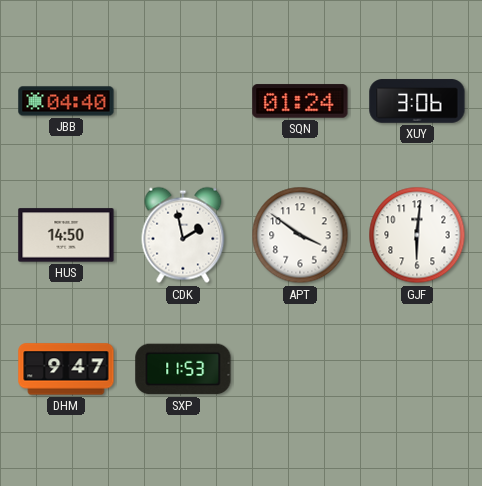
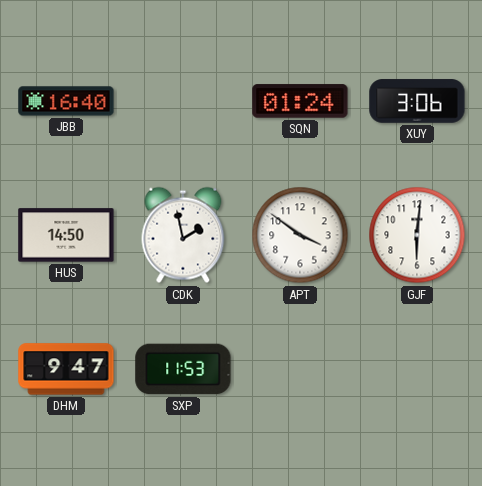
JBB: 04:40 -> 16:40 (66, 101)
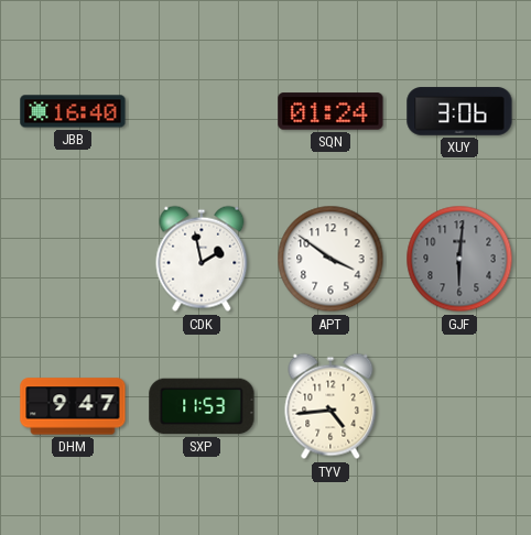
HUS: 14:50 -> none (66, 235)
GJF dial: white -> grey (459, 259)
TYV: none -> 4:44 (330, 406)
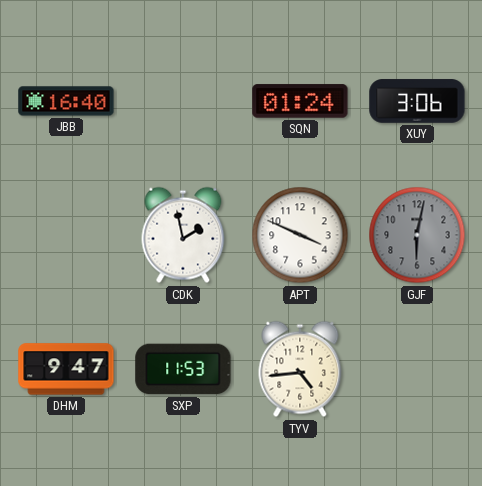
APT: 3:51 -> 3:49 (300, 235)
GJF: 6:01 -> 6:02 (417, 235)
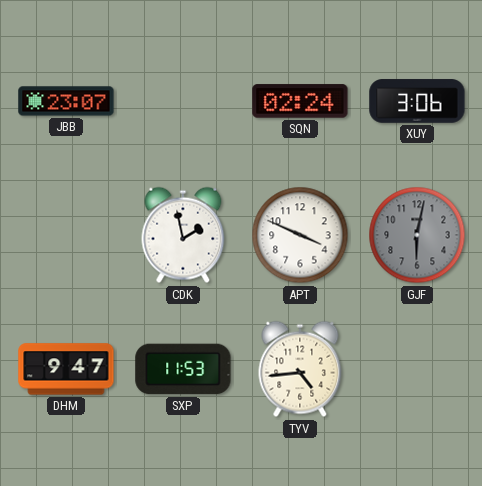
JBB: 16:40 -> 23:07 (66, 101)
SQN: 01:24 -> 02:24 (300, 101)
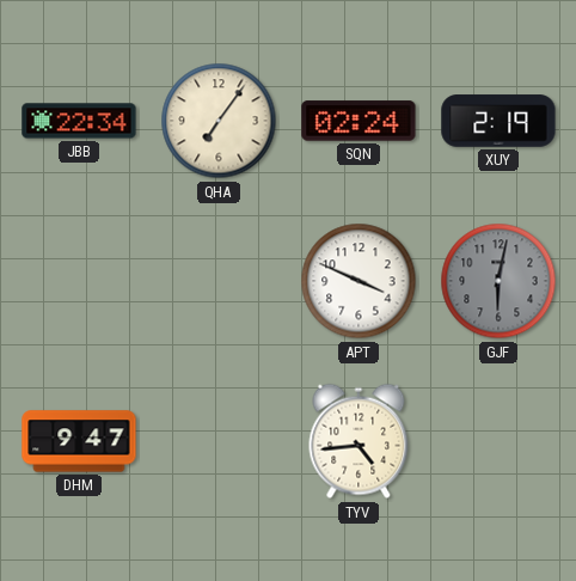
JBB: 23:07 -> 22:34 (79, 121)
QHA: none -> 7:06 (219, 121)
XUY: 3:06 -> 2:19 (498, 121)
CDK: 1:58 -> none (183, 235)
SXP: 11:53 -> none (183, 369)
